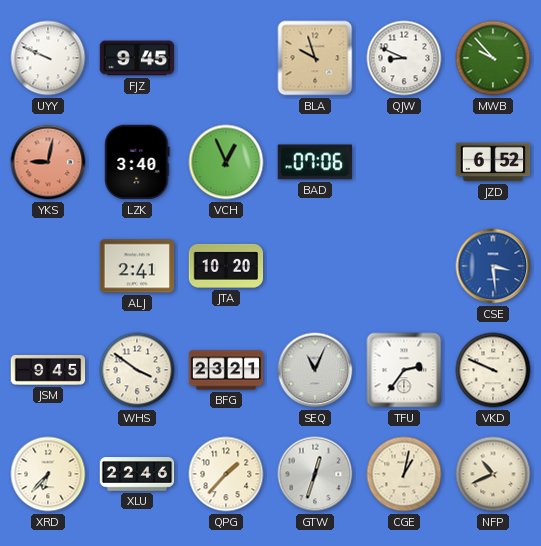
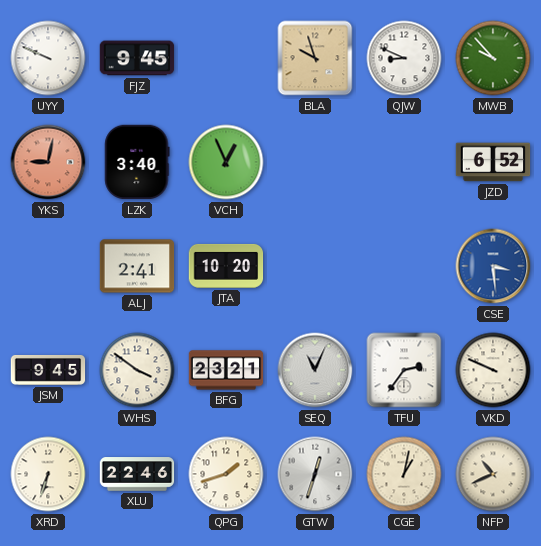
BAD: 07:06 -> none (314, 162)
XRD: 6:37 -> 6:33 (48, 474)
QPG: 1:37 -> 1:42 (226, 474)
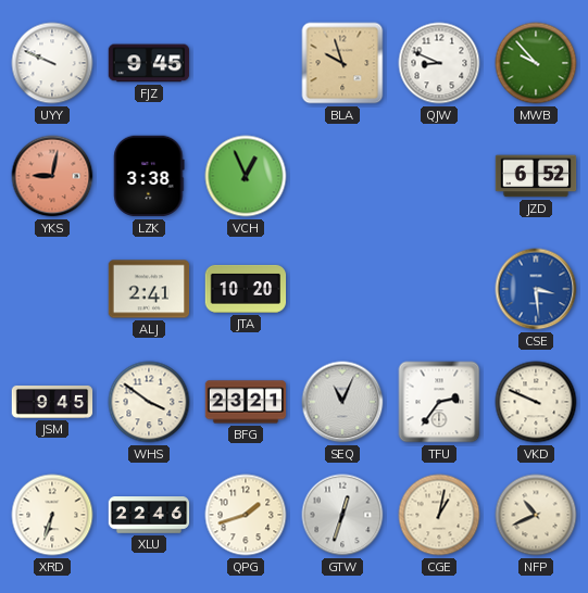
LZK: 3:40 -> 3:38 (149, 176)
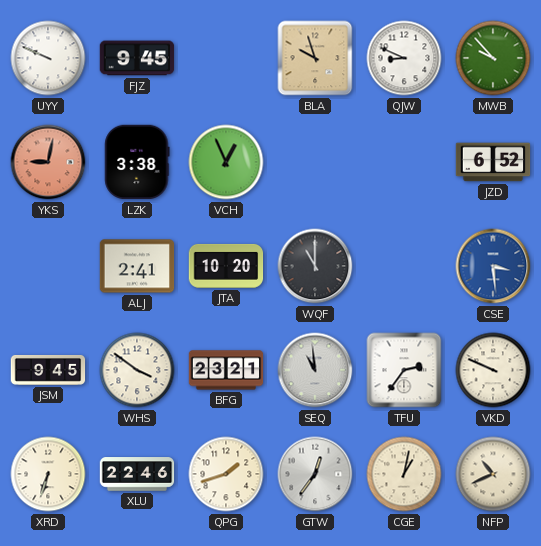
WQF: none -> 11:00 (315, 266)
SEQ: 11:04 -> 10:59 (315, 370)
GTW: 12:33 -> 12:36 (315, 474)
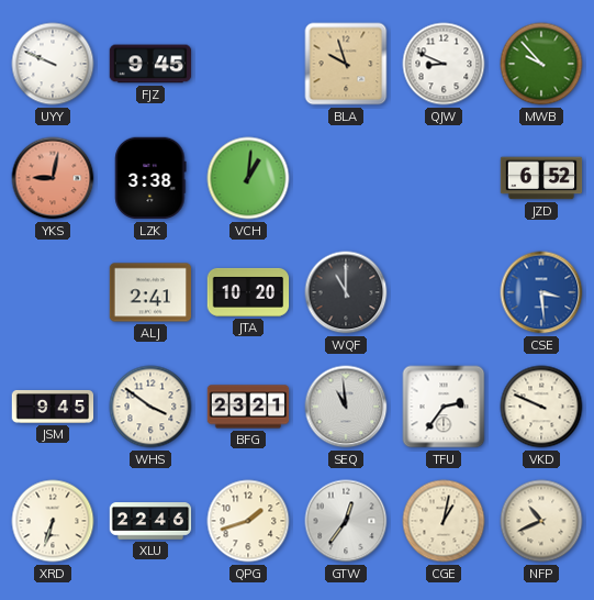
VCH: 12:56 -> 1:01 (248, 178)
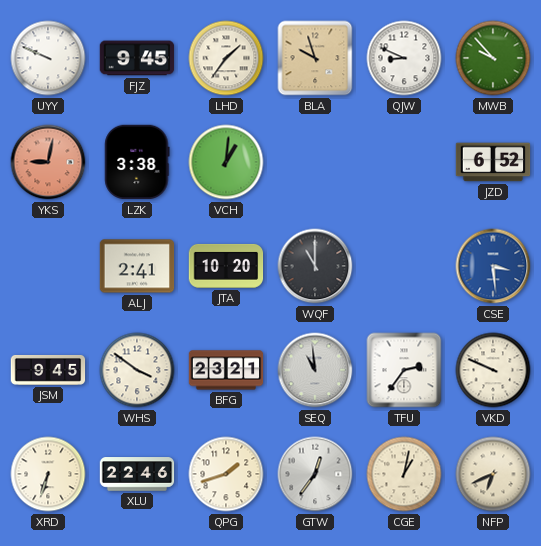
LHD: none -> 1:36 (226, 58)
NFP: 10:41 -> 6:41 (493, 474)
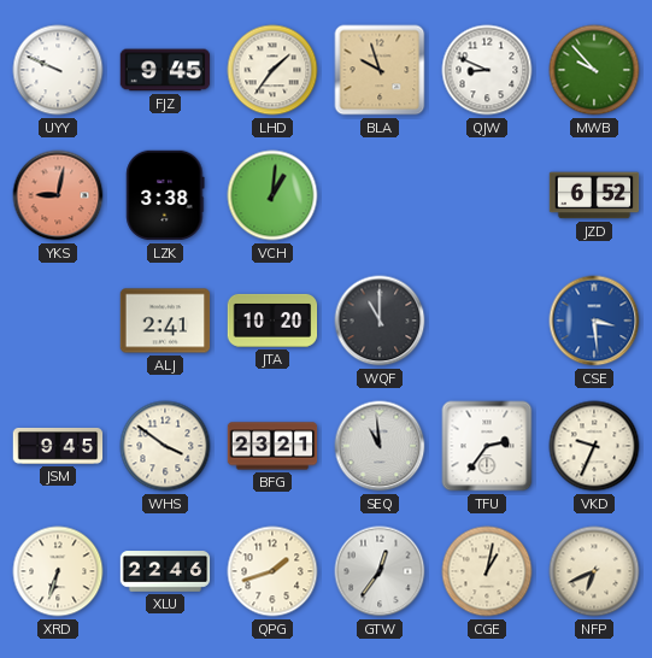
VKD: 9:49 -> 9:34 (594, 446)
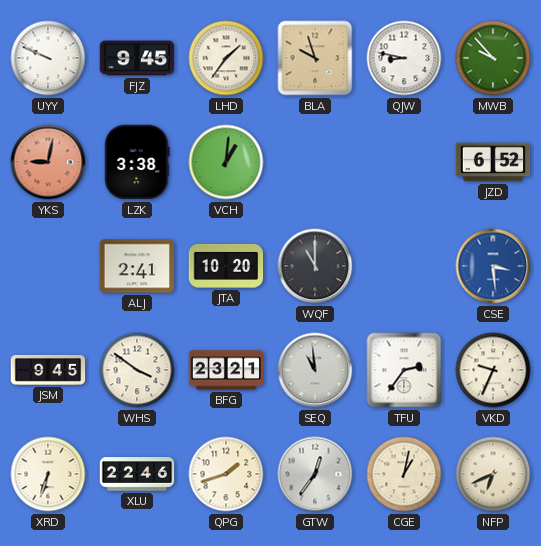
QJW: 8:49 -> 8:47 (404, 58)
